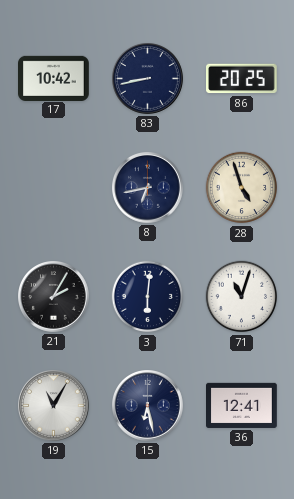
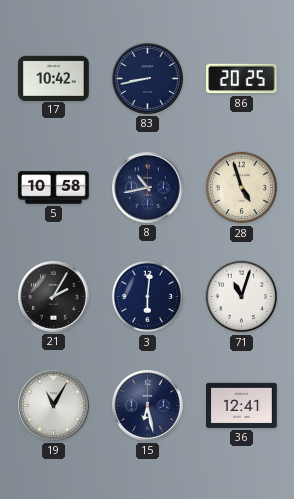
5: none -> 10:58 (54, 188)
8: 6:43 -> 10:43 (148, 188)
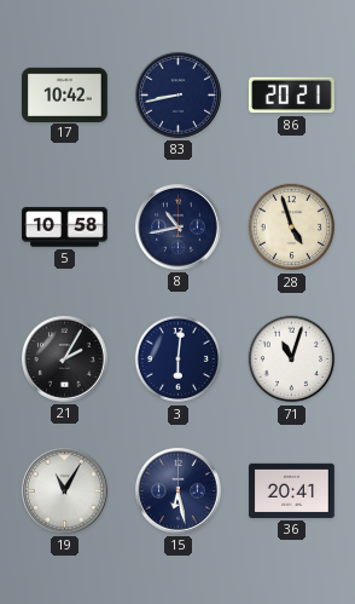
86: 20:25 -> 20:21 (292, 96)
36: 12:41 -> 20:41 (292, 490)
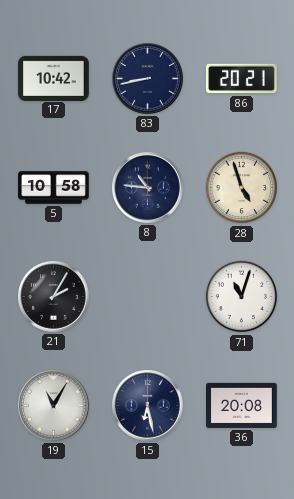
8: 10:43 -> 10:46 (148, 188)
3: 6:01 -> none (179, 359)
36: 20:41 -> 20:08 (242, 405)
